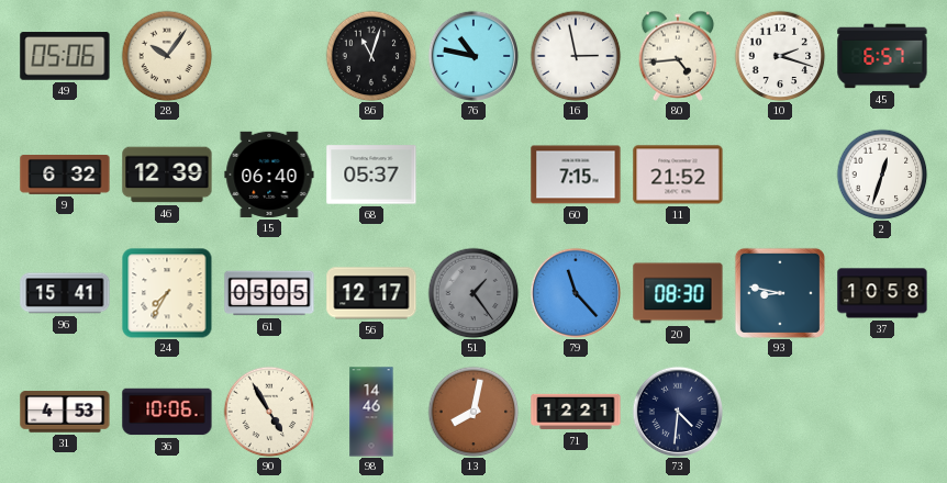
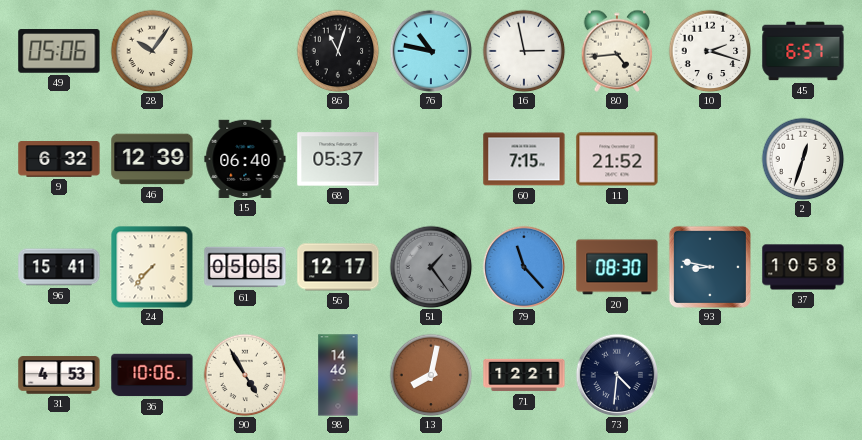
24: 7:35 -> 7:37 (152, 267)
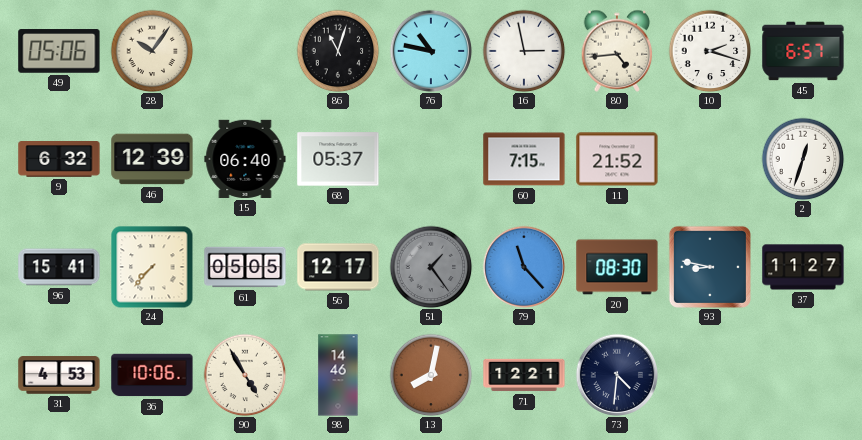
37: 10:58 -> 11:27 (803, 267)
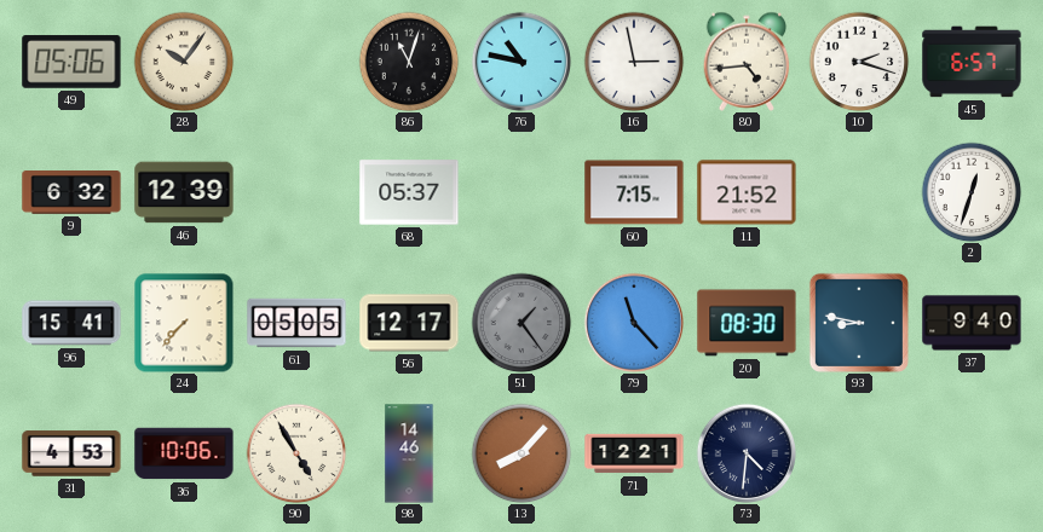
15: 06:40 -> none (245, 159)
37: 11:27 -> 9:40 (972, 323)
13: 8:02 -> 8:07 (521, 453)
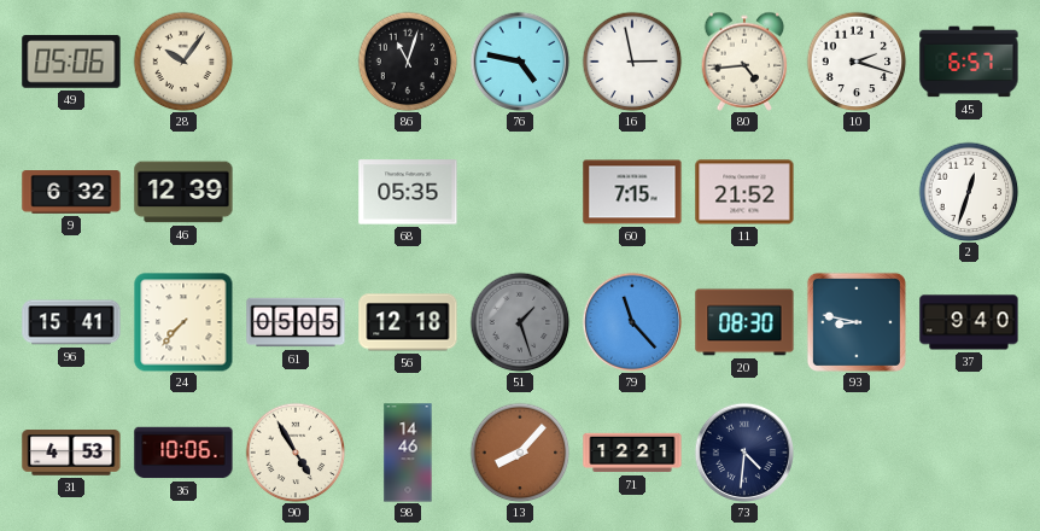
76: 10:47 -> 4:47 (520, 62)
68: 05:37 -> 05:35 (408, 192)
56: 12:17 -> 12:18 (408, 322)
51: 1:24 -> 1:27 (520, 322)
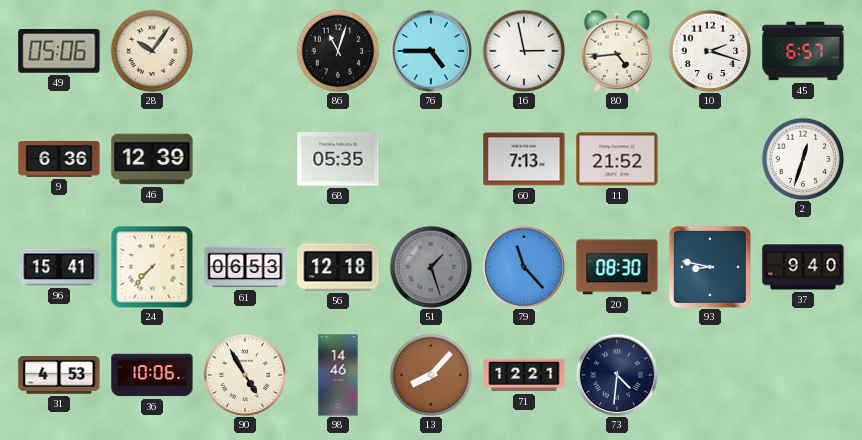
76: 4:47 -> 4:45 (431, 51)
9: 6:32 -> 6:36 (59, 160)
60: 7:15 -> 7:13 (524, 159)
61: 05:05 -> 06:53 (245, 267)
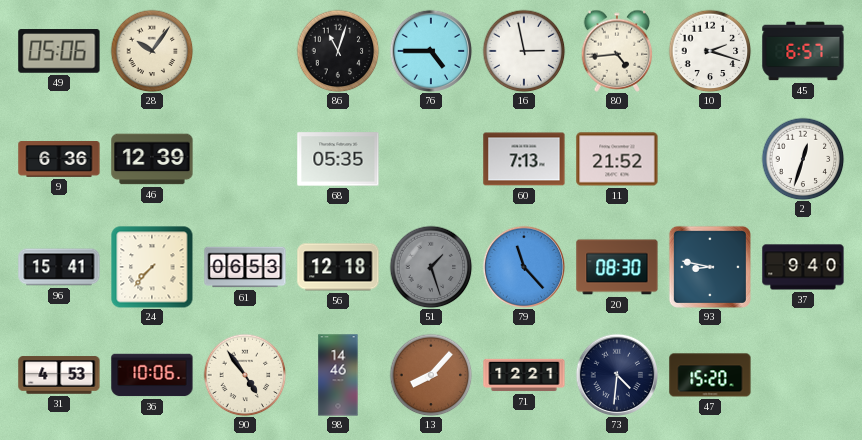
90: 4:55 -> 4:54 (245, 375)
47: none -> 15:20 (710, 375)
